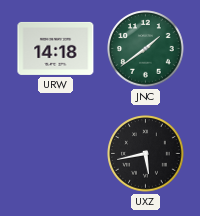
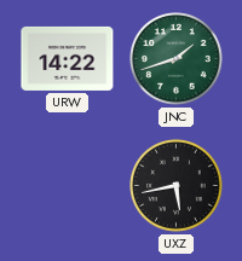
URW: 14:18 -> 14:22 (68, 58)
JNC: 1:39 -> 1:42 (177, 59)
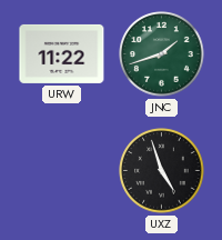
URW: 14:22 -> 11:22 (62, 53)
UXZ: 5:43 -> 4:57 (162, 171)
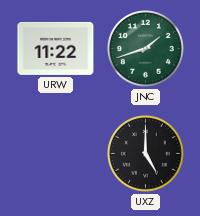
UXZ: 4:57 -> 5:00 (146, 154)
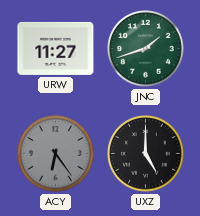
URW: 11:22 -> 11:27 (56, 48)
ACY: none -> 6:24 (56, 154)
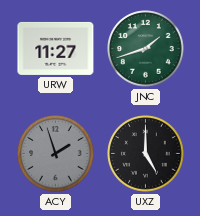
ACY: 6:24 -> 1:57 (56, 154)
